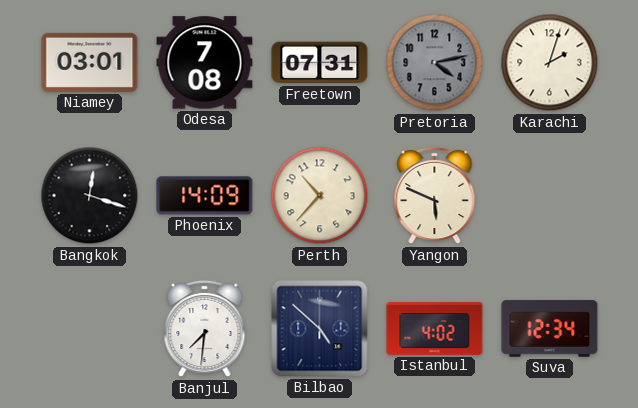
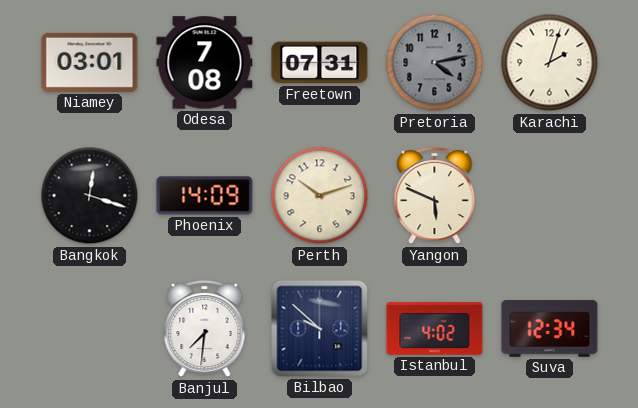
Perth: 10:37 -> 10:12 (320, 196)
Bilbao: 4:52 -> 9:52 (320, 329)
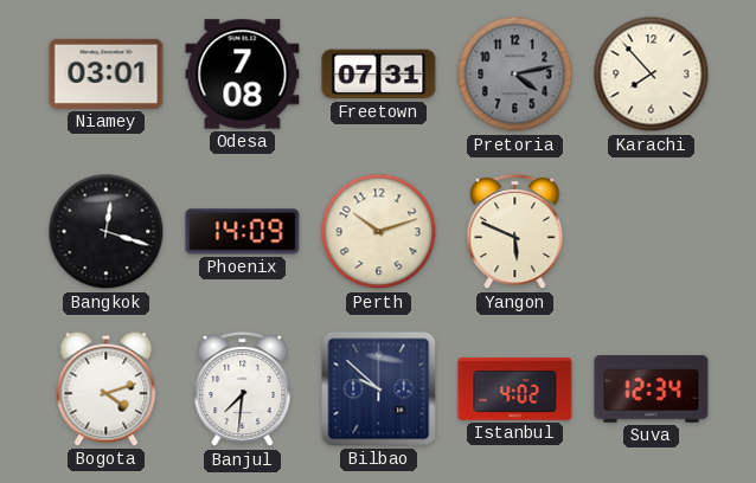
Karachi: 2:03 -> 7:53 (652, 75)
Bogota: none -> 4:12 (107, 388)
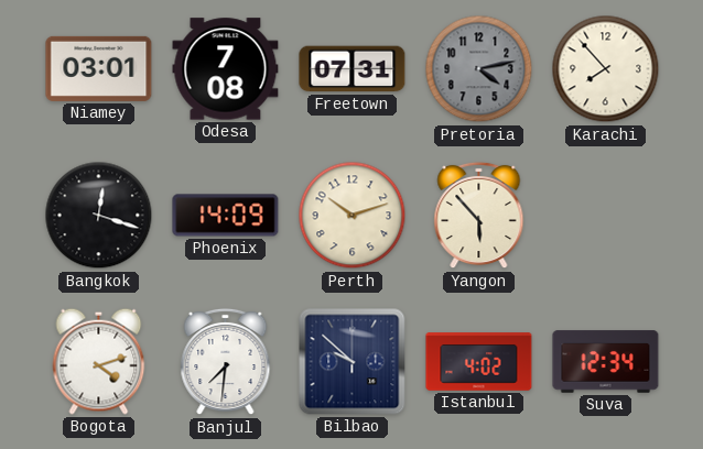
Yangon: 5:49 -> 5:53 (479, 216)
